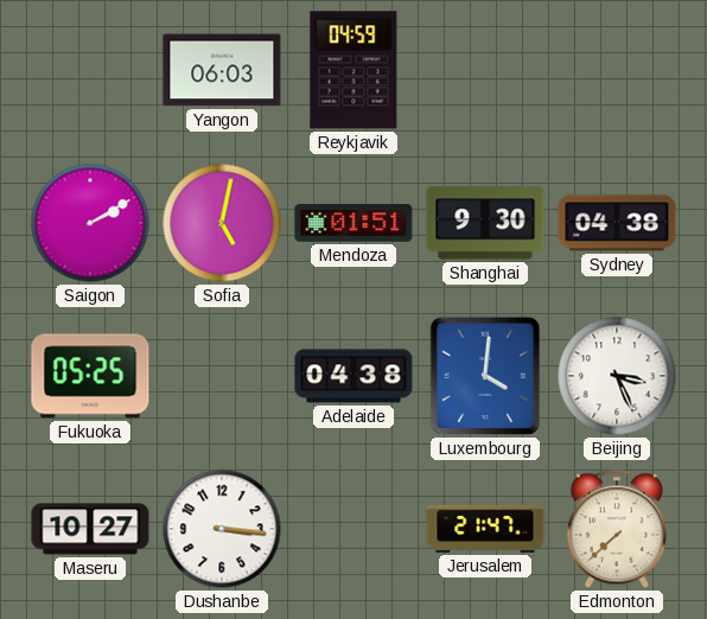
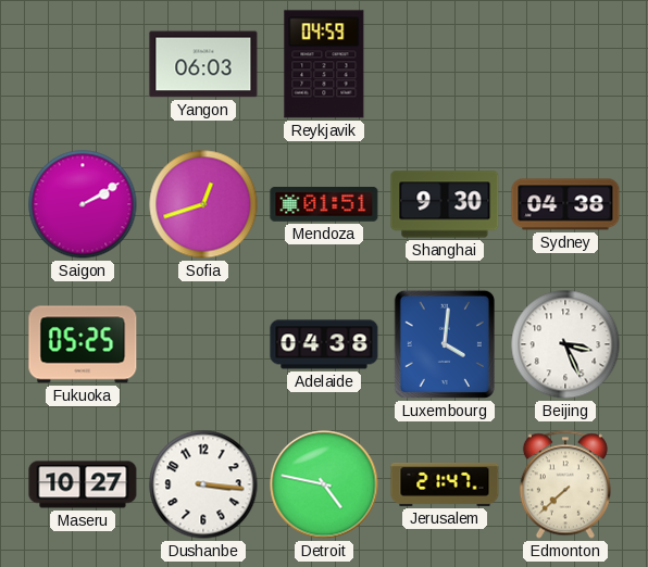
Sofia: 5:02 -> 12:42 (203, 204)
Detroit: none -> 4:47 (324, 484)
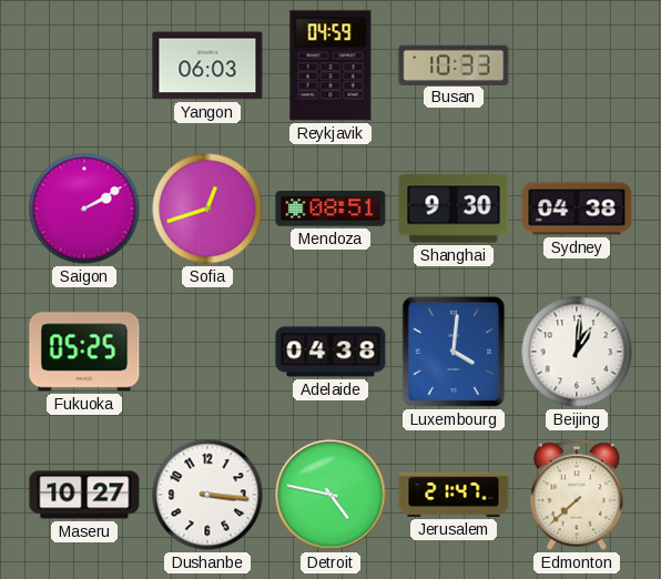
Busan: none -> 10:33 (454, 64)
Mendoza: 01:51 -> 08:51 (330, 210)
Beijing: 3:26 -> 1:01 (577, 352)
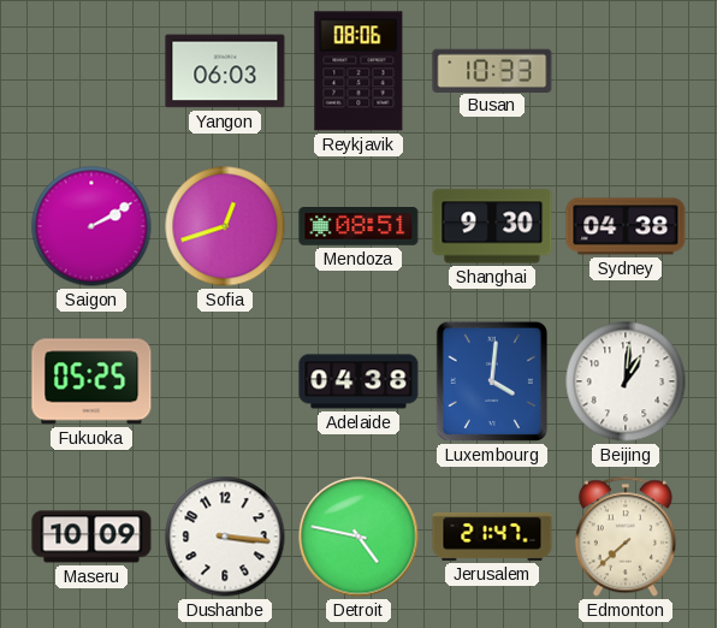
Reykjavik: 04:59 -> 08:06 (358, 71)
Maseru: 10:27 -> 10:09 (91, 537)
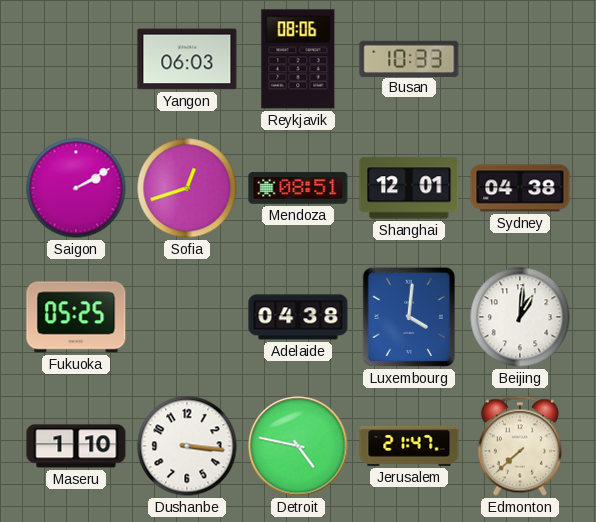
Shanghai: 9:30 -> 12:01 (409, 188)
Maseru: 10:09 -> 1:10 (76, 446)
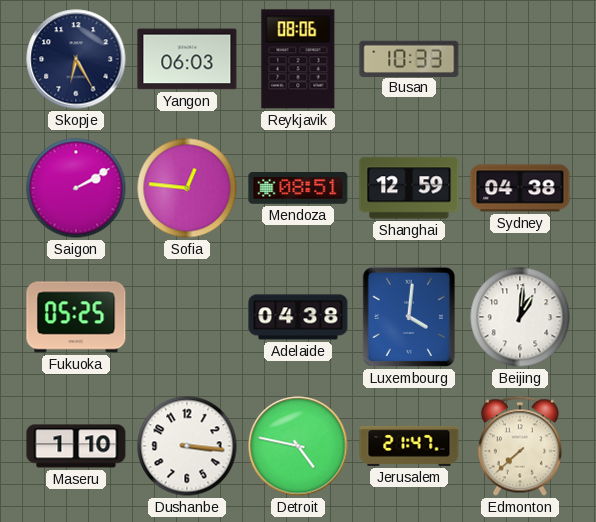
Skopje: none -> 6:25 (76, 59)
Sofia: 12:42 -> 12:46 (187, 188)
Shanghai: 12:01 -> 12:59 (409, 188)
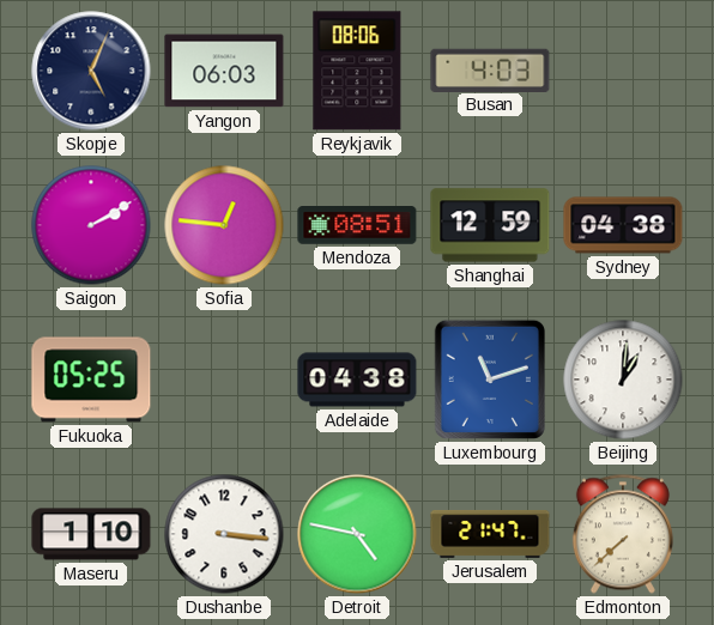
Skopje: 6:25 -> 5:04 (91, 71)
Busan: 10:33 -> 4:03 (490, 69)
Luxembourg: 4:01 -> 11:12 (490, 380)
